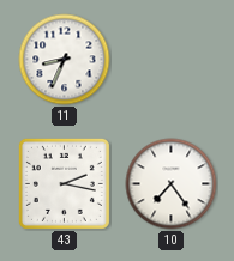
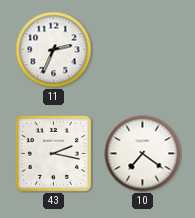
11: 8:34 -> 2:34 (54, 50)
10: 7:24 -> 7:21 (143, 154)
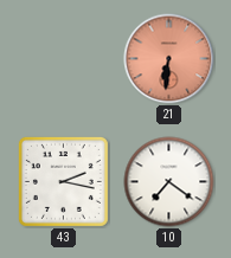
11: 2:34 -> none (54, 50)
21: none -> 6:31 (169, 59)
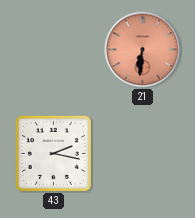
10: 7:21 -> none (169, 182)
